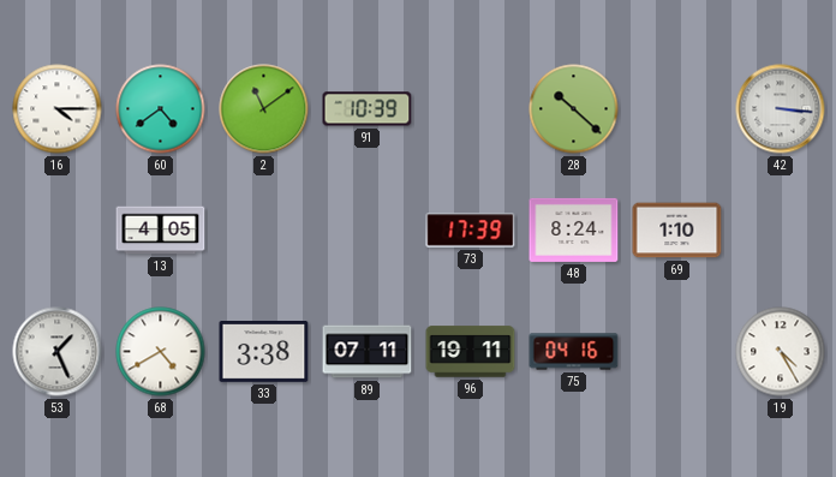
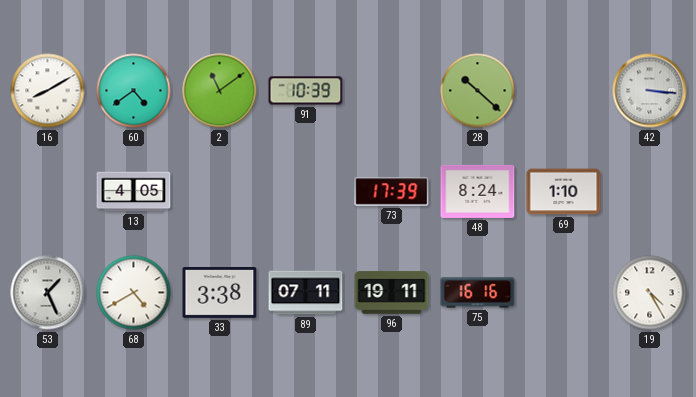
16: 4:15 -> 8:10 (48, 91)
75: 04:16 -> 16:16 (478, 293)
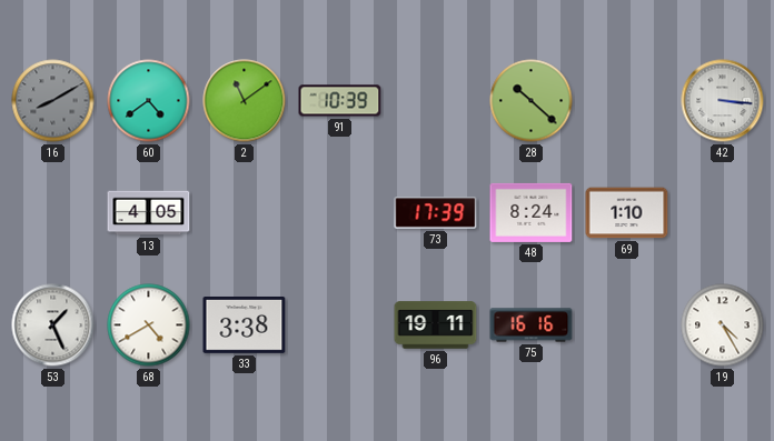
16 dial: white -> grey (53, 101)
89: 07:11 -> none (306, 293)
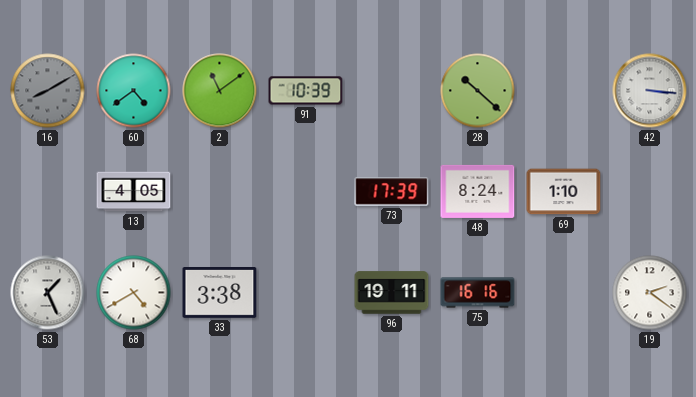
19: 4:25 -> 2:21 (650, 293)
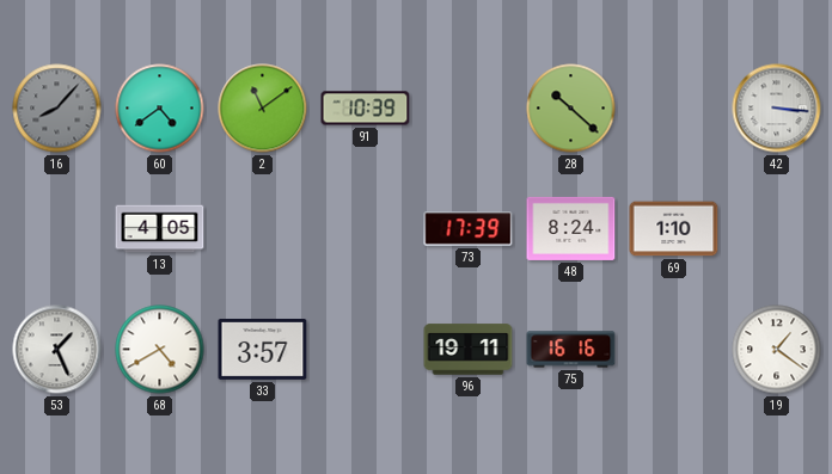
16: 8:10 -> 8:07 (57, 109)
33: 3:38 -> 3:57 (263, 350)
19: 2:21 -> 1:21 (777, 350)
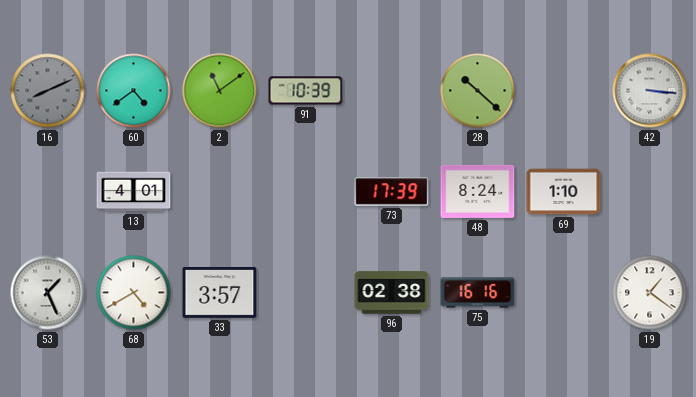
16: 8:07 -> 8:11 (48, 91)
13: 4:05 -> 4:01 (134, 192)
96: 19:11 -> 02:38 (392, 293)
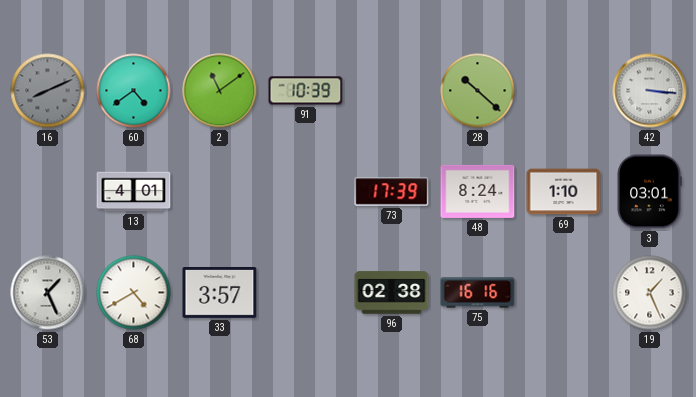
3: none -> 03:01 (649, 192)
19: 1:21 -> 1:26 (650, 293)
